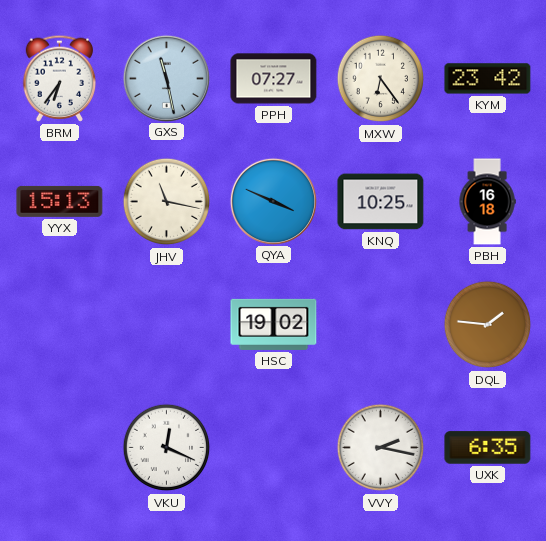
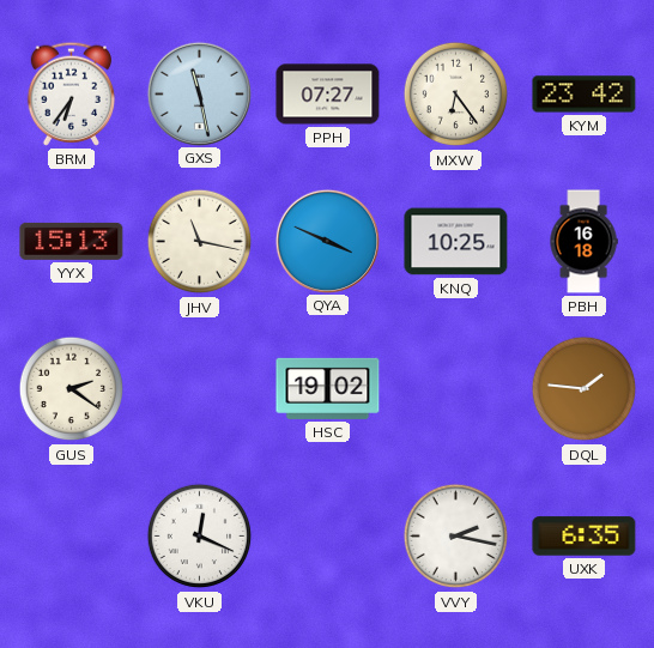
GUS: none -> 2:21 (72, 389)
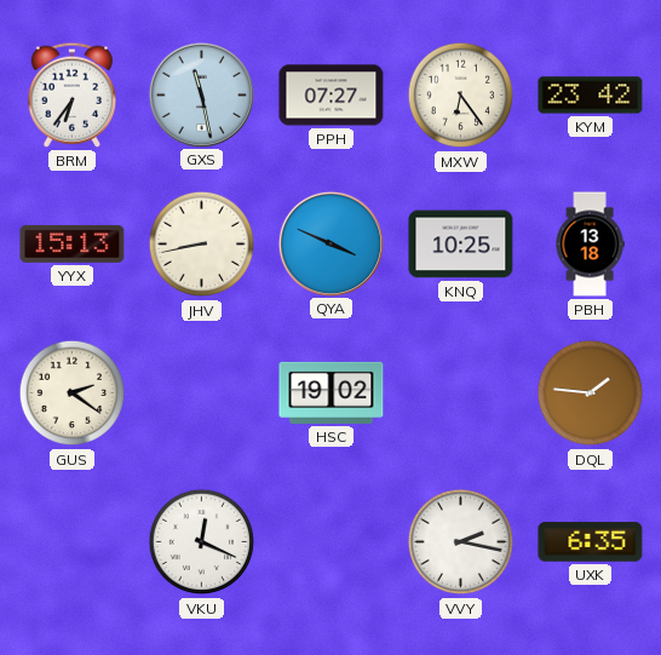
JHV: 11:17 -> 8:43 (202, 245)
PBH: 16:18 -> 13:18 (590, 245)
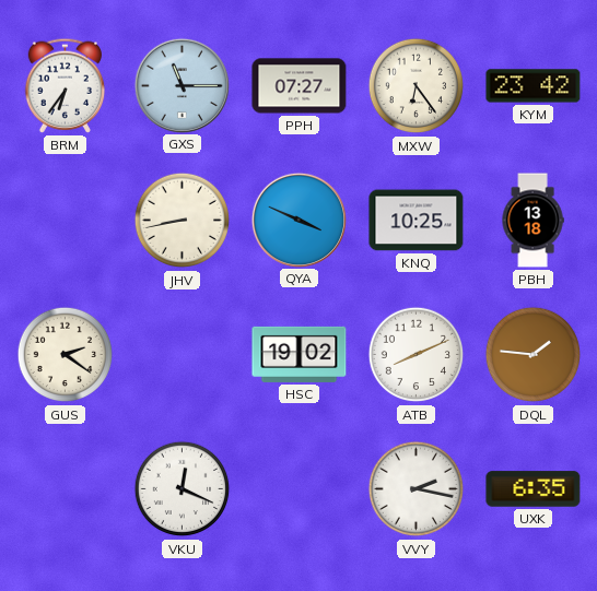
GXS: 11:28 -> 11:15 (182, 85)
YYX: 15:13 -> none (73, 243)
ATB: none -> 8:11 (417, 355)
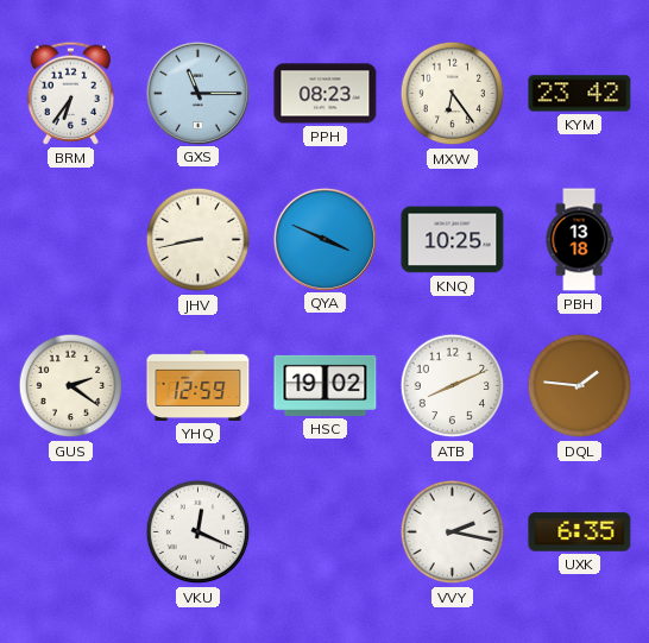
PPH: 07:27 -> 08:23 (326, 94)
YHQ: none -> 12:59 (199, 385)
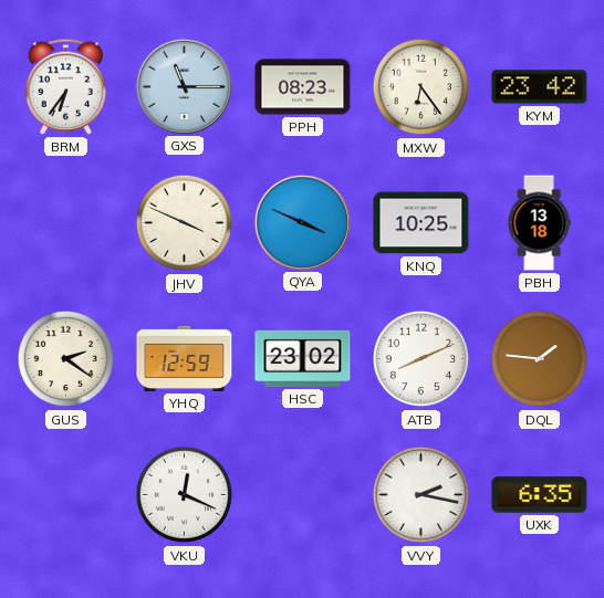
JHV: 8:43 -> 3:49 (185, 223)
HSC: 19:02 -> 23:02 (303, 358)
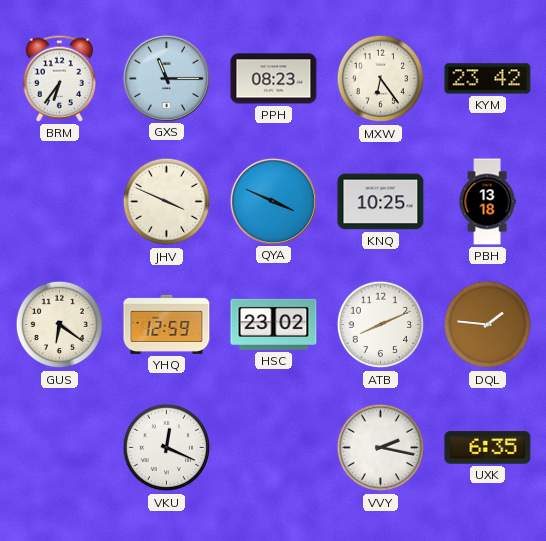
GUS: 2:21 -> 6:21 (60, 325)
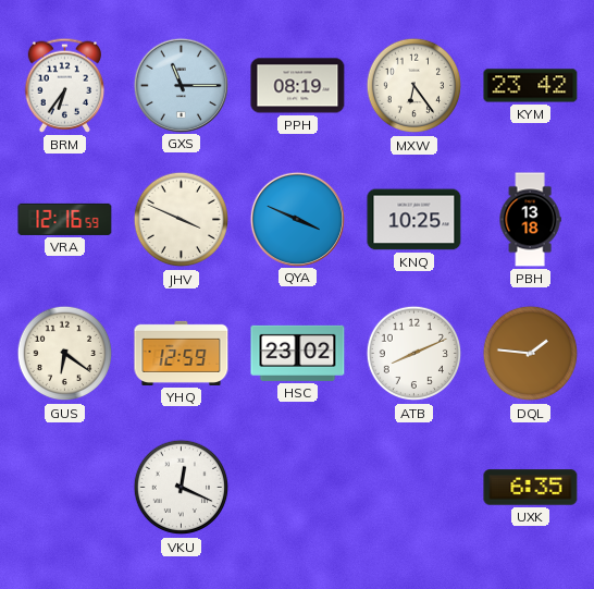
PPH: 08:23 -> 08:19 (298, 86)
VRA: none -> 12:16 (65, 219)
VVY: 2:17 -> none (381, 448)
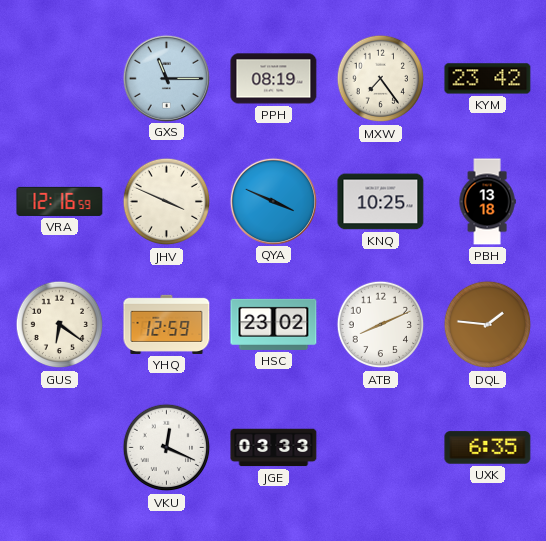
BRM: 6:36 -> none (65, 85)
MXW: 6:24 -> 7:24 (381, 79)
JGE: none -> 03:33 (274, 448)
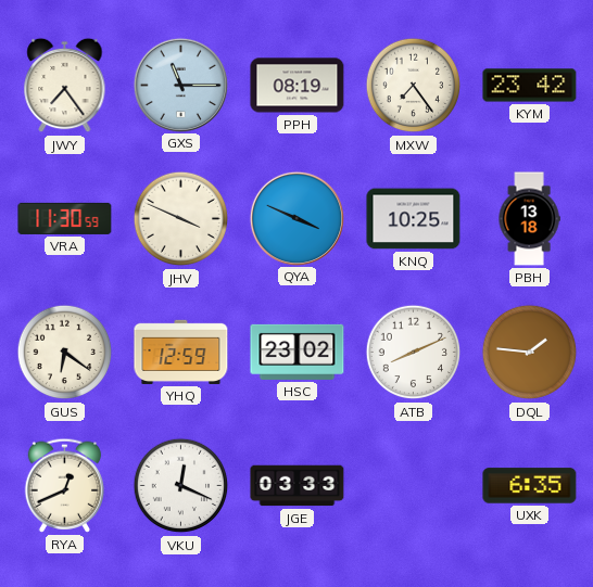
JWY: none -> 7:24 (65, 86)
VRA: 12:16 -> 11:30 (65, 218)
RYA: none -> 12:41 (65, 485)
